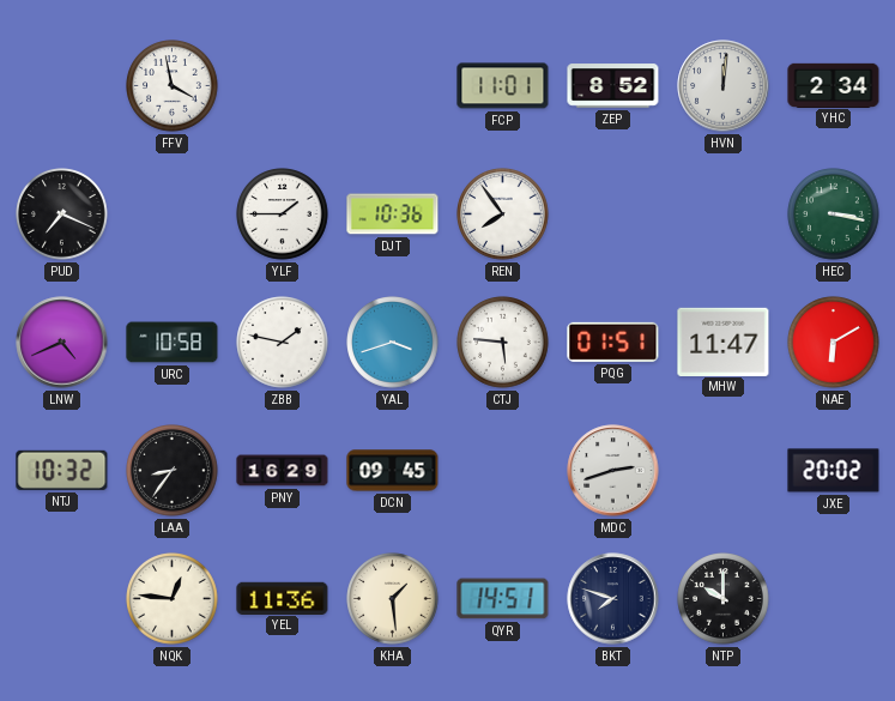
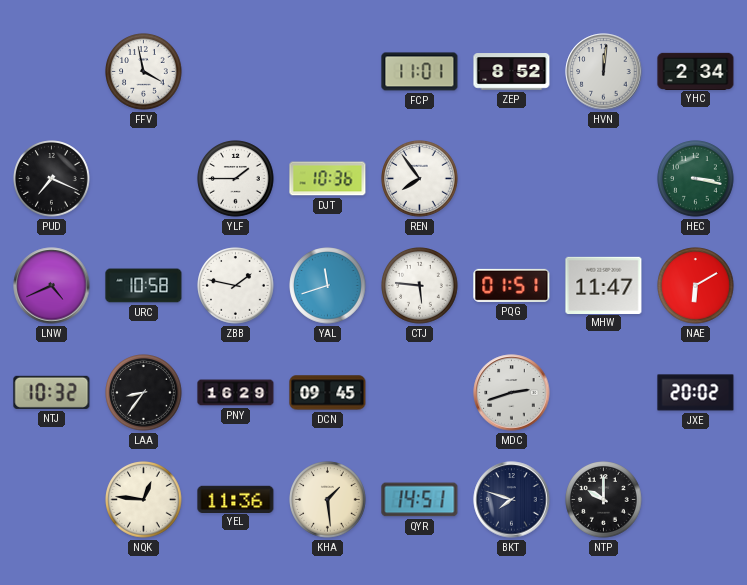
YAL: 3:42 -> 11:42 (328, 286)
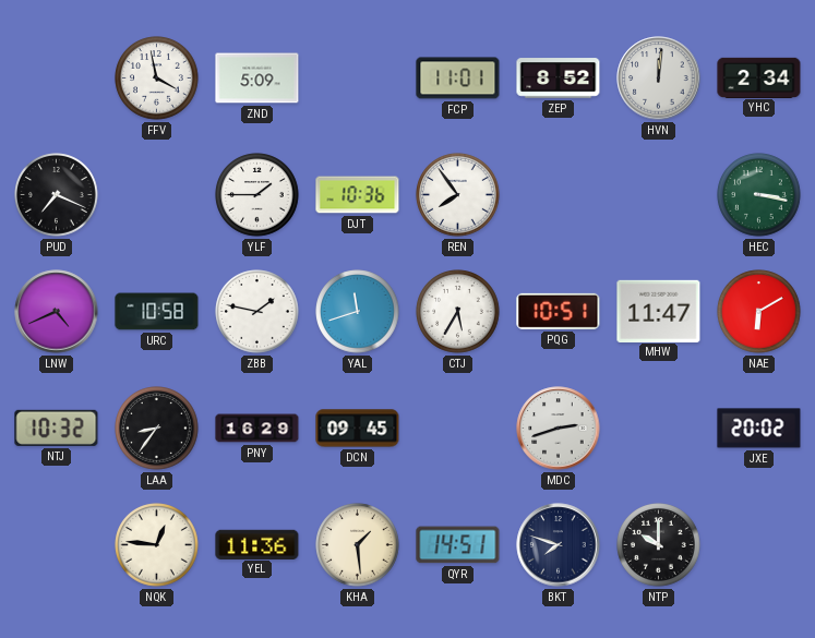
ZND: none -> 5:09 (257, 79)
CTJ: 5:46 -> 5:35 (458, 312)
PQG: 01:51 -> 10:51 (559, 311)
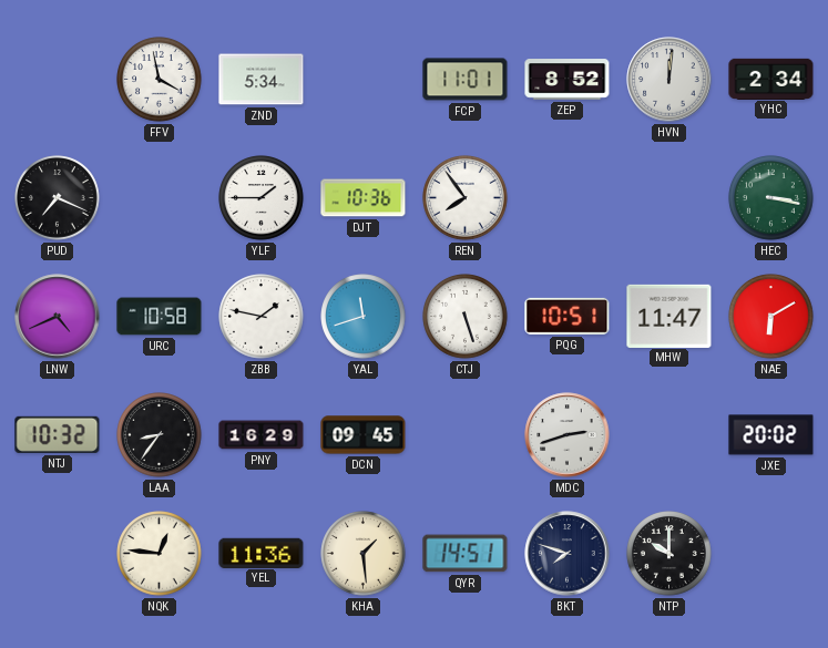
ZND: 5:09 -> 5:34 (262, 80)
CTJ: 5:35 -> 5:27 (466, 317)
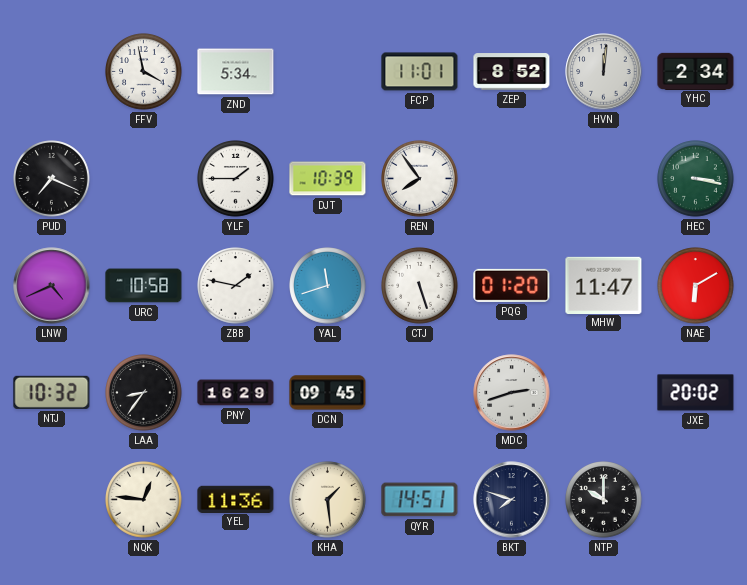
DJT: 10:36 -> 10:39 (328, 179)
PQG: 10:51 -> 01:20 (512, 285)
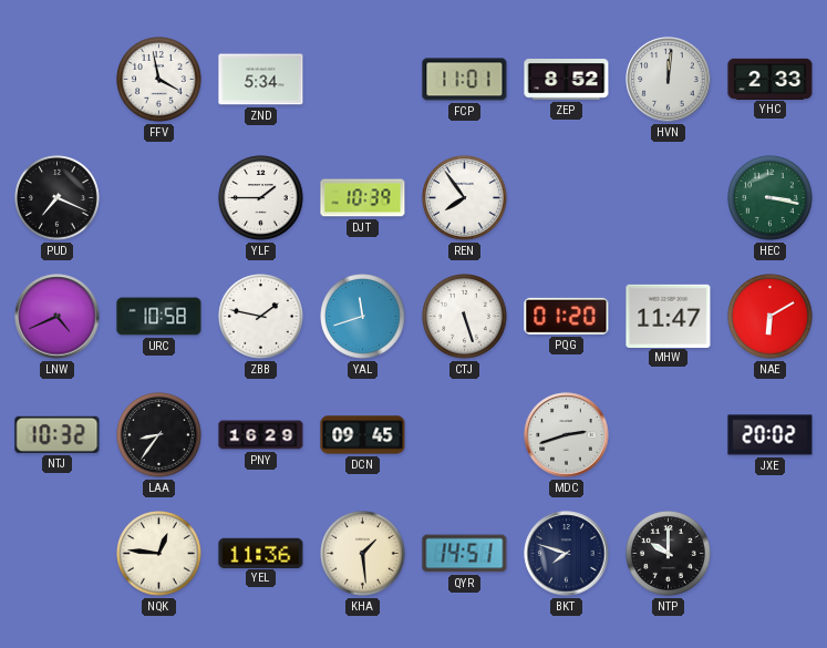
YHC: 2:34 -> 2:33 (771, 79)
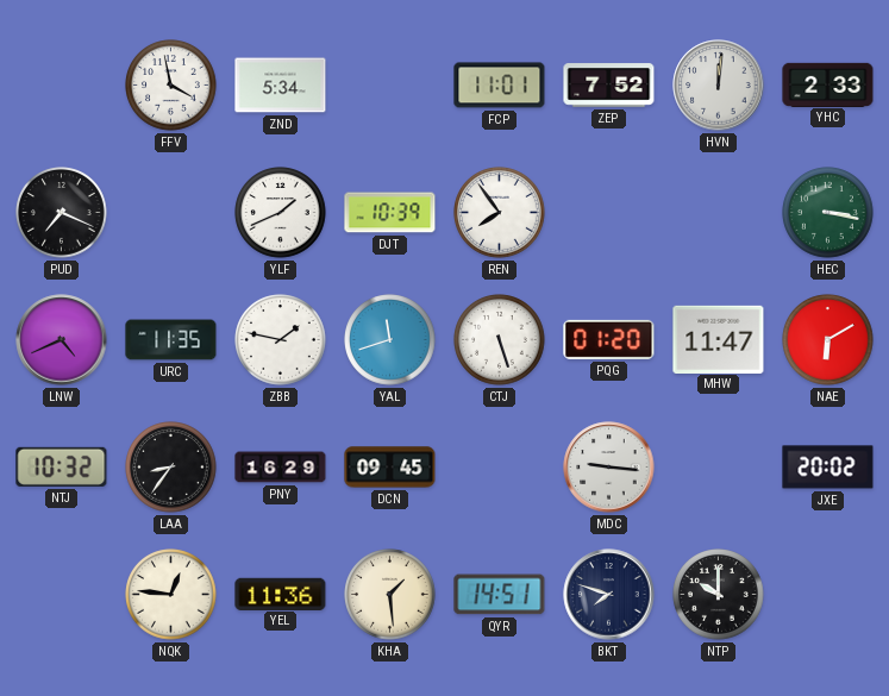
ZEP: 8:52 -> 7:52 (609, 86)
YLF: 1:45 -> 1:41 (281, 213)
URC: 10:58 -> 11:35 (171, 340)
MDC: 2:42 -> 9:16 (609, 468)
